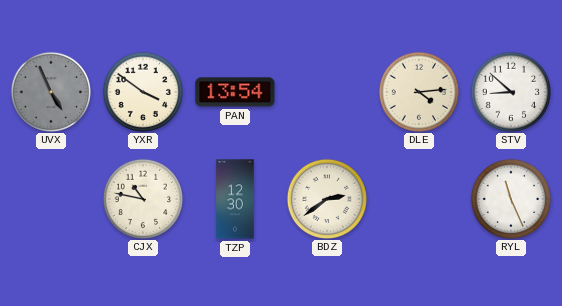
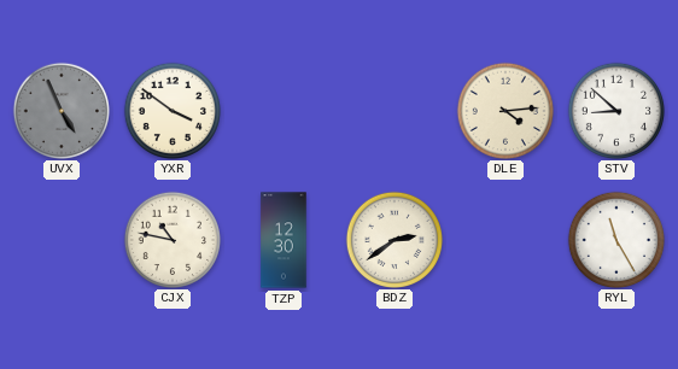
PAN: 13:54 -> none (235, 92)
RYL: 11:26 -> 11:25 (615, 239)
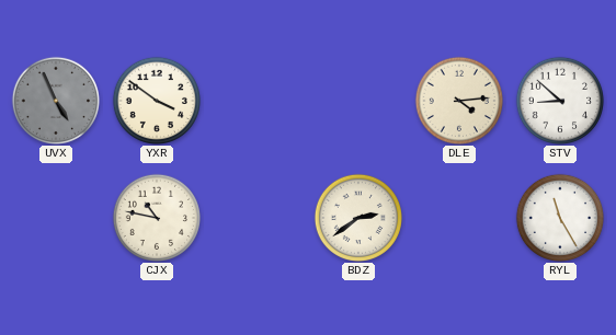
TZP: 12:30 -> none (284, 240)
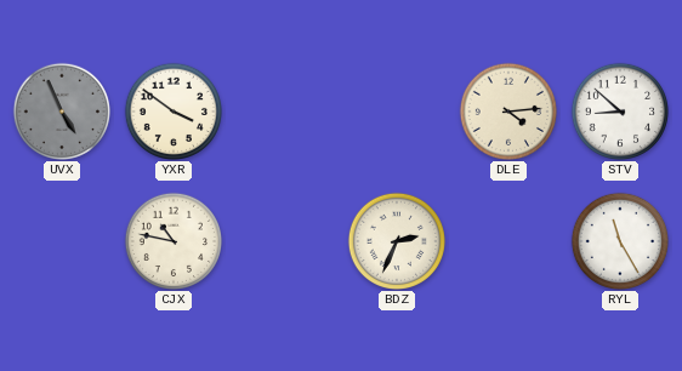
BDZ: 2:39 -> 2:34 (396, 240)
